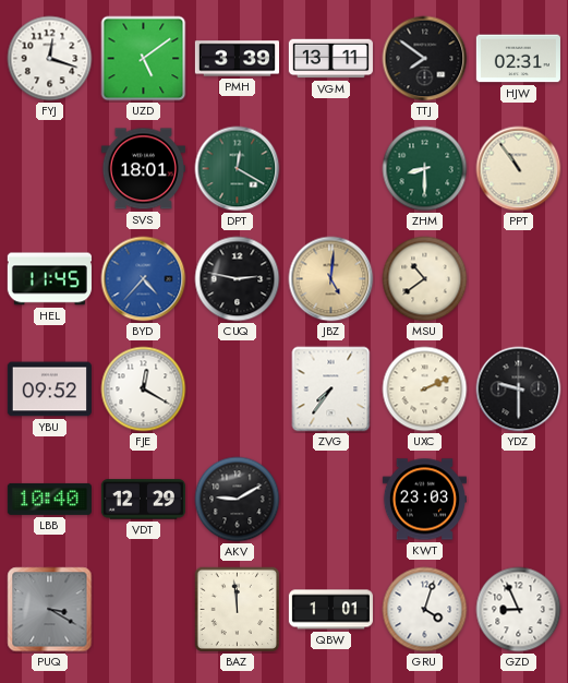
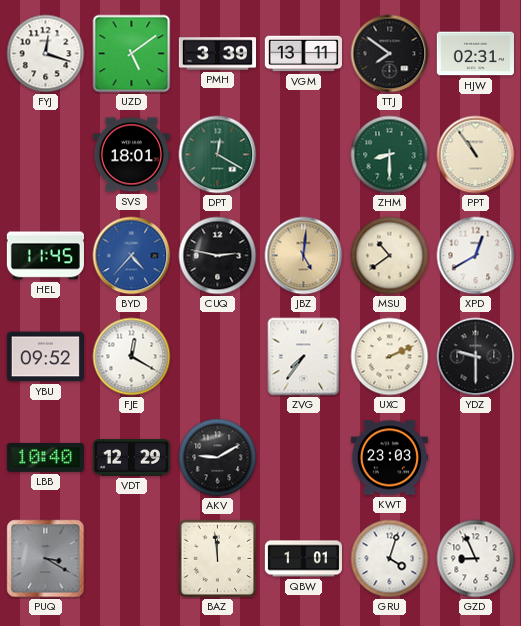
XPD: none -> 12:40 (476, 256)
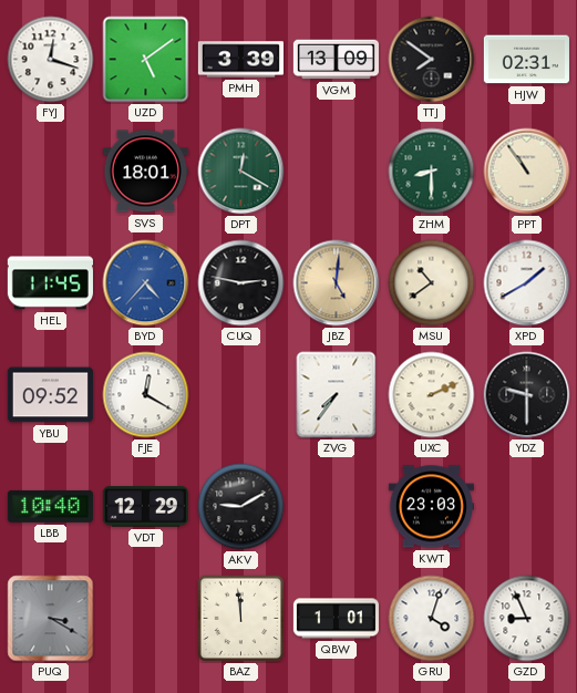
VGM: 13:11 -> 13:09 (336, 60)
XPD: 12:40 -> 1:40 (527, 283)
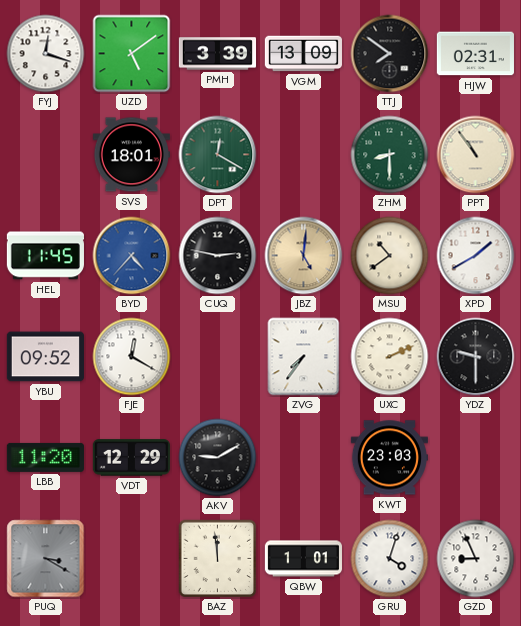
LBB: 10:40 -> 11:20 (45, 457)
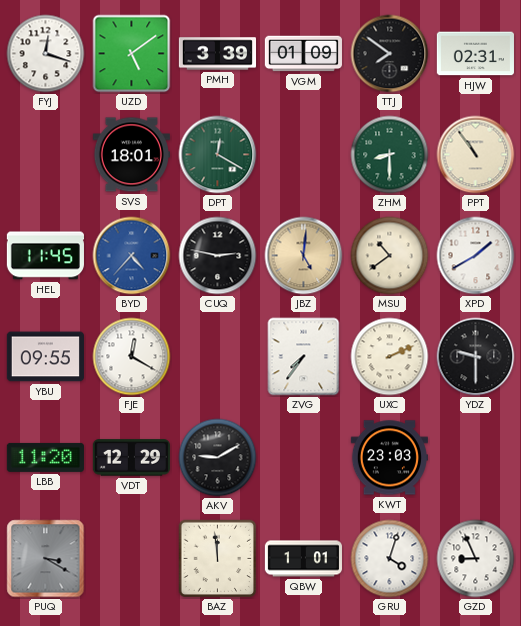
VGM: 13:09 -> 01:09 (303, 54)
YBU: 09:52 -> 09:55 (45, 357)
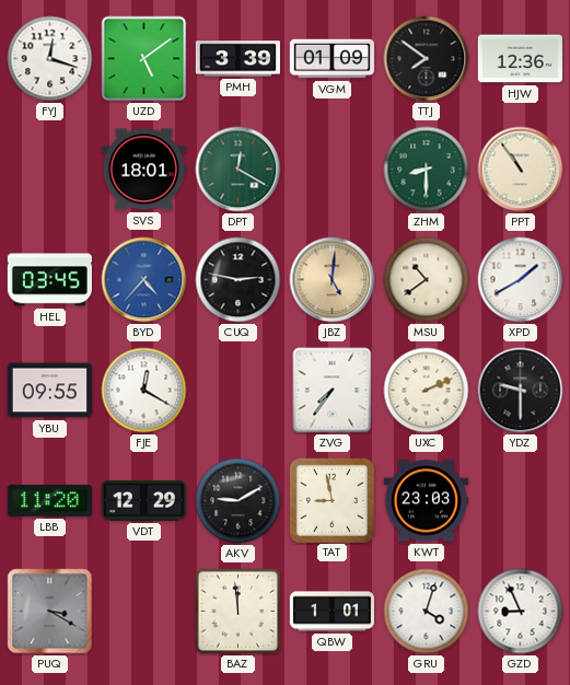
HJW: 02:31 -> 12:36 (520, 59)
HEL: 11:45 -> 03:45 (49, 280)
TAT: none -> 8:58 (331, 500)
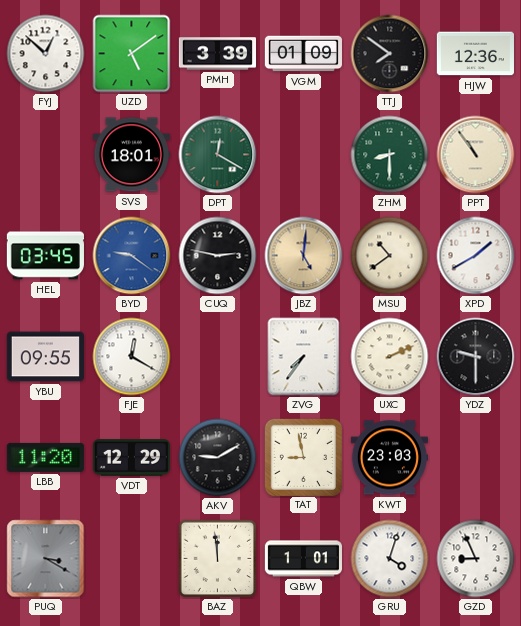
FYJ: 12:18 -> 12:52 (46, 54)
BYD: 4:37 -> 9:21 (132, 256)
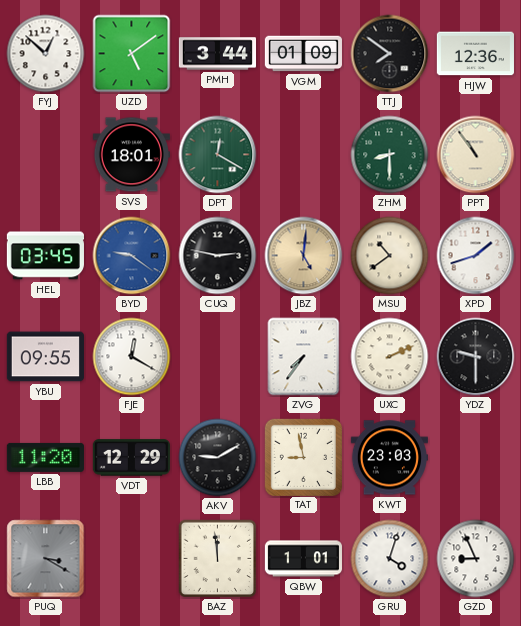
PMH: 3:39 -> 3:44 (217, 54)
XPD: 1:40 -> 1:42 (476, 256)
